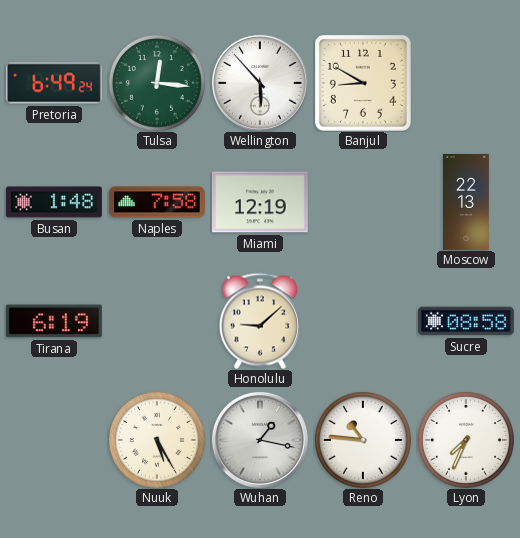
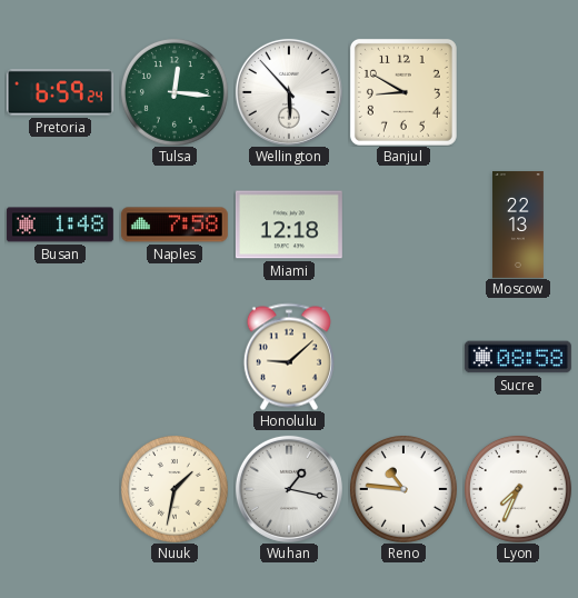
Pretoria: 6:49 -> 6:59 (60, 92)
Miami: 12:19 -> 12:18 (289, 225)
Tirana: 6:19 -> none (54, 321)
Nuuk: 5:25 -> 1:32 (175, 489)
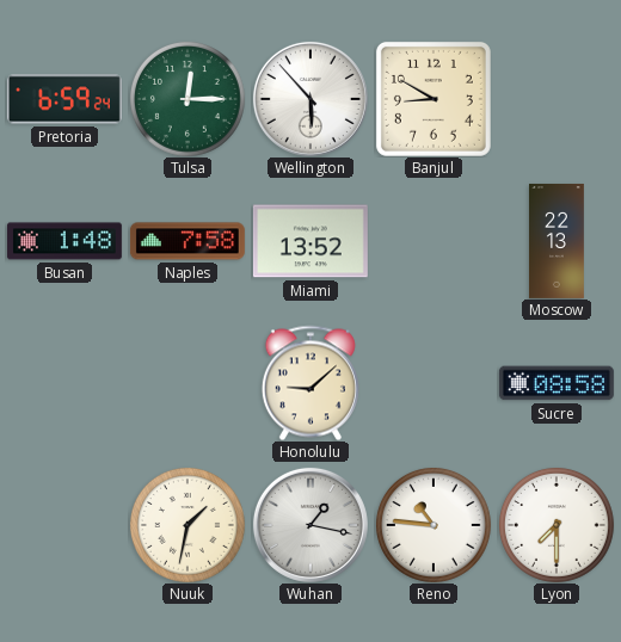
Tulsa: 12:16 -> 12:15 (187, 99)
Miami: 12:18 -> 13:52 (310, 241)
Lyon: 7:34 -> 7:30 (557, 525)
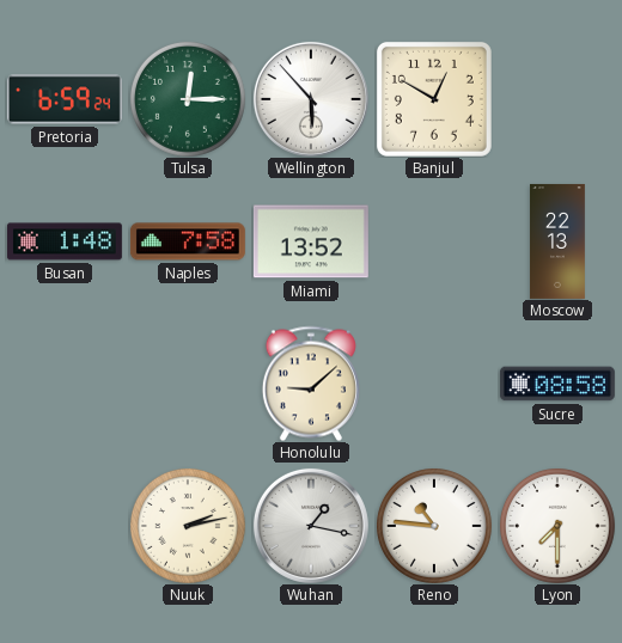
Banjul: 8:50 -> 12:50 (434, 99)
Nuuk: 1:32 -> 2:13 (188, 526)
